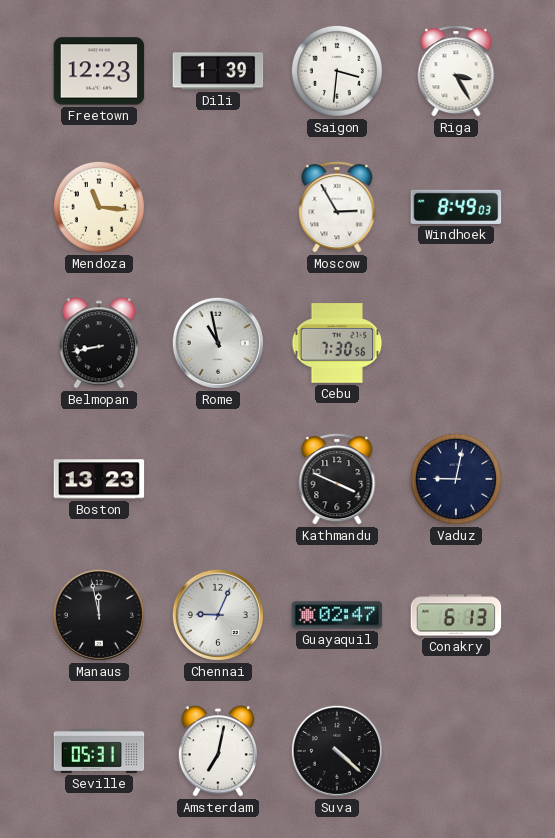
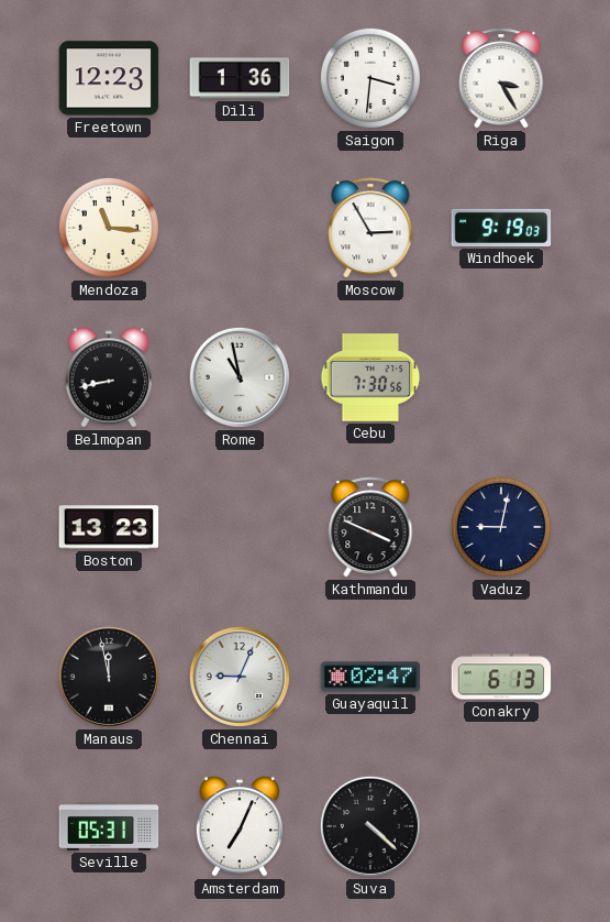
Dili: 1:39 -> 1:36 (240, 78)
Windhoek: 8:49 -> 9:19 (501, 228)
Amsterdam: 7:02 -> 7:04 (239, 826)
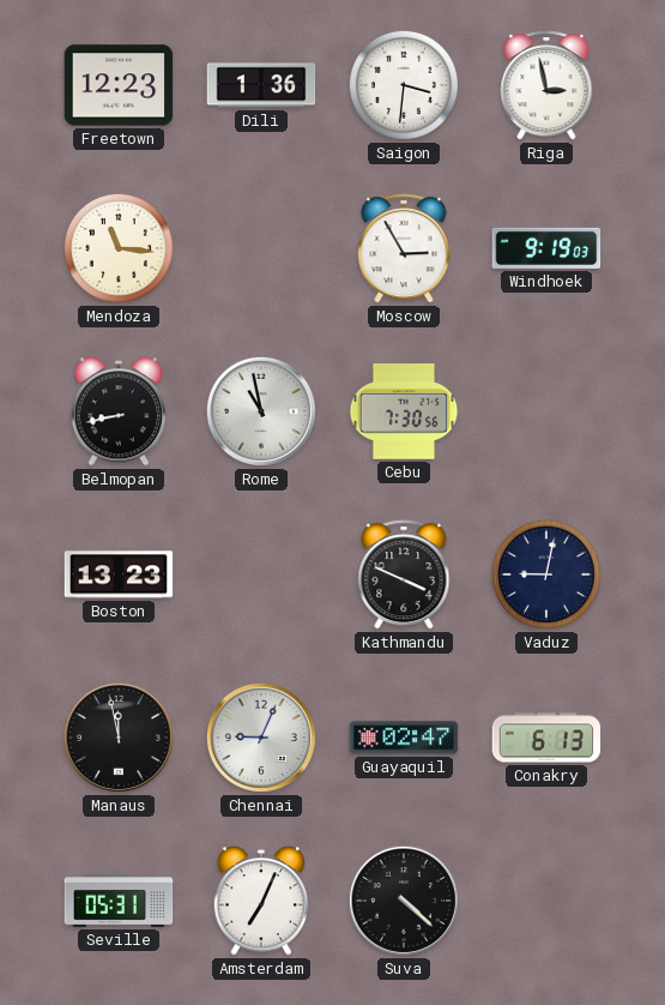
Riga: 3:25 -> 2:58 (546, 85)
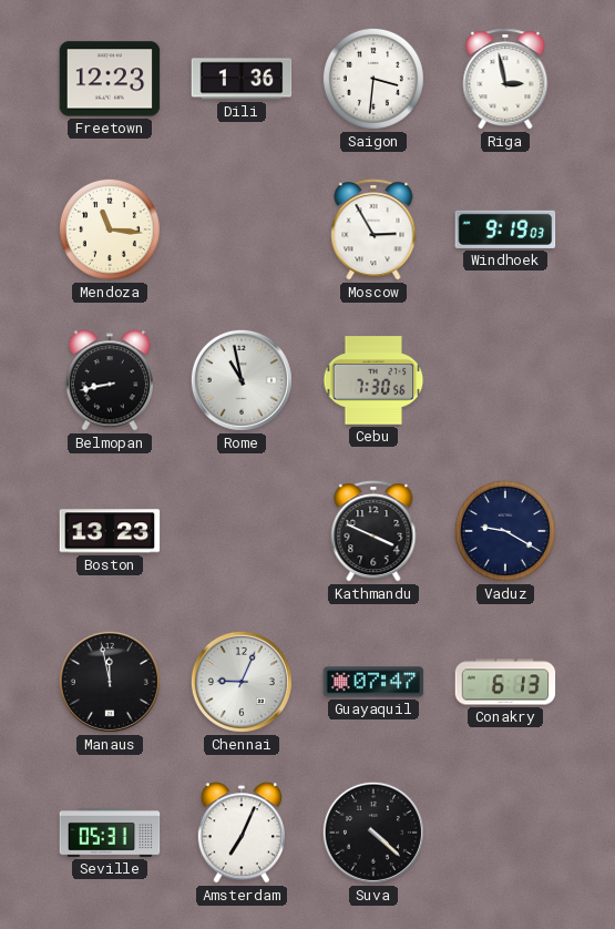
Vaduz: 9:02 -> 9:20 (505, 531)
Guayaquil: 02:47 -> 07:47 (373, 682)
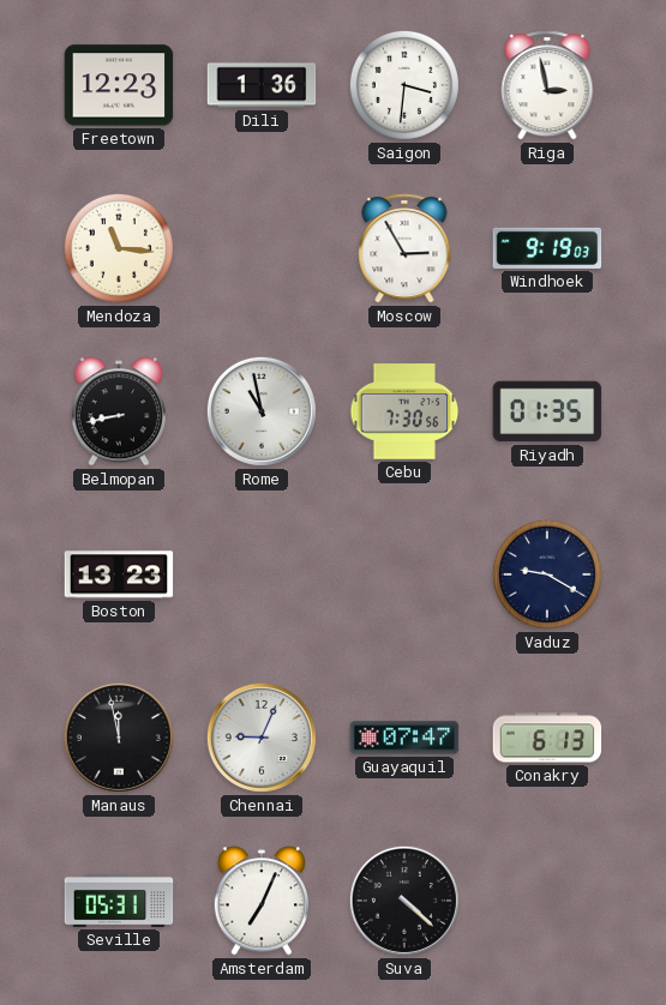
Riyadh: none -> 01:35 (547, 411)
Kathmandu: 3:49 -> none (373, 531)
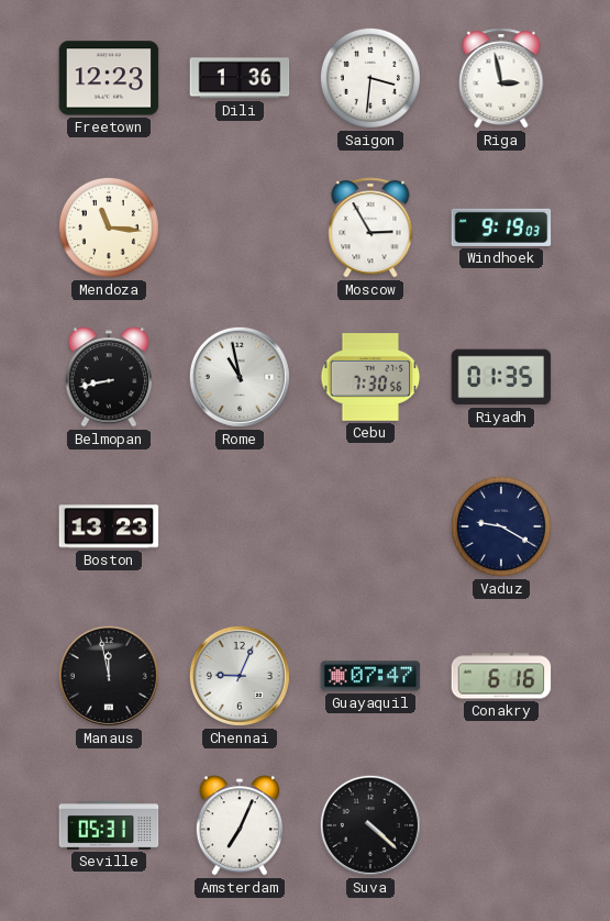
Conakry: 6:13 -> 6:16 (501, 676)
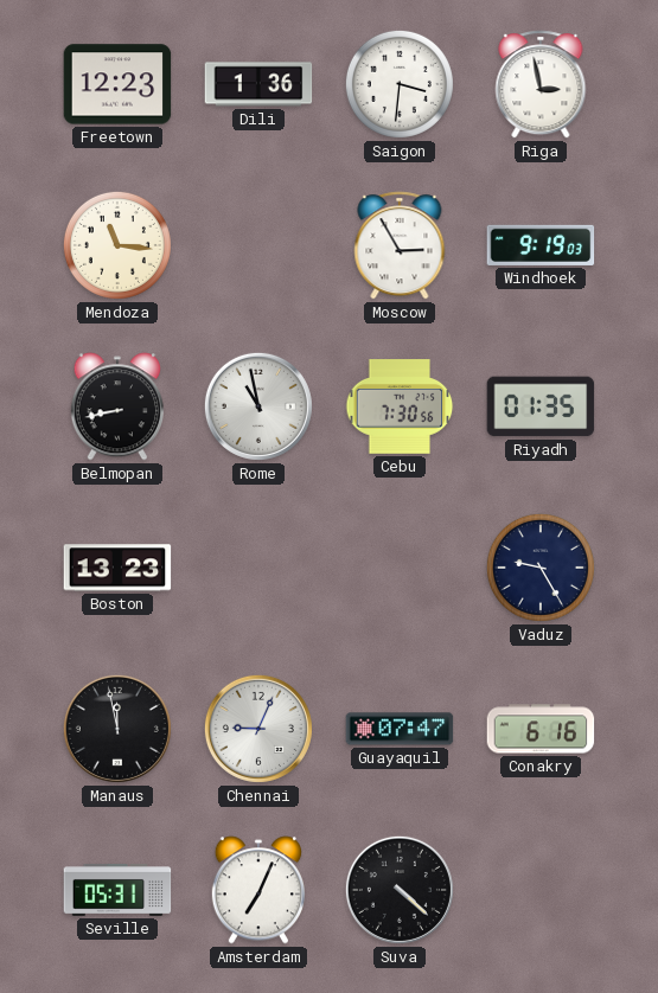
Vaduz: 9:20 -> 9:25 (541, 568)
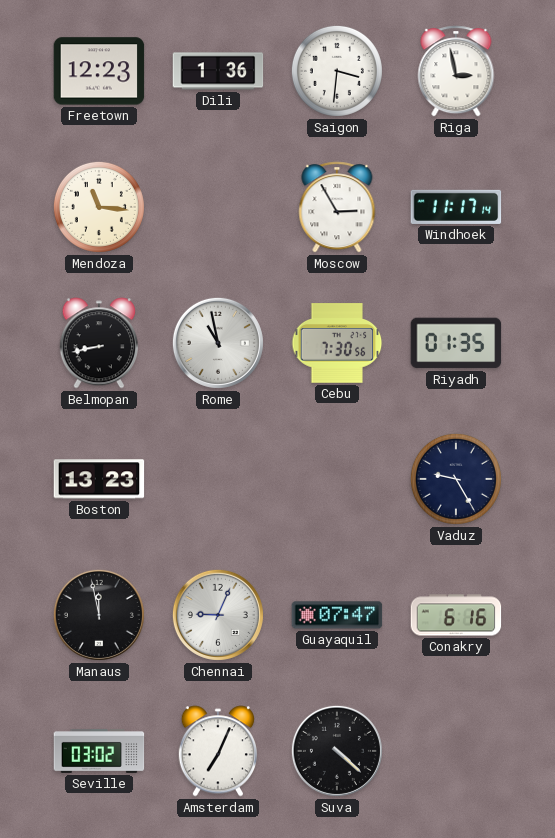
Windhoek: 9:19 -> 11:17 (456, 207)
Seville: 05:31 -> 03:02 (99, 751)
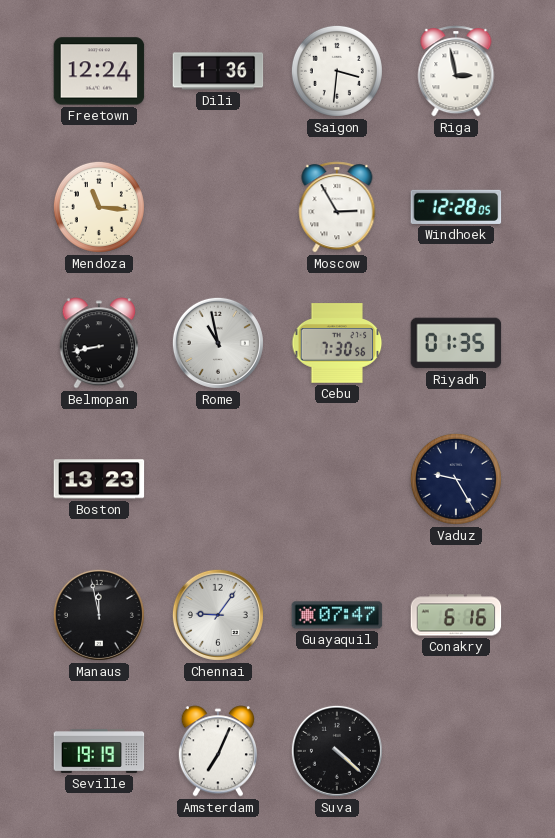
Freetown: 12:23 -> 12:24 (99, 71)
Windhoek: 11:17 -> 12:28 (456, 207)
Chennai: 9:04 -> 9:06 (218, 615)
Seville: 03:02 -> 19:19 (99, 751)
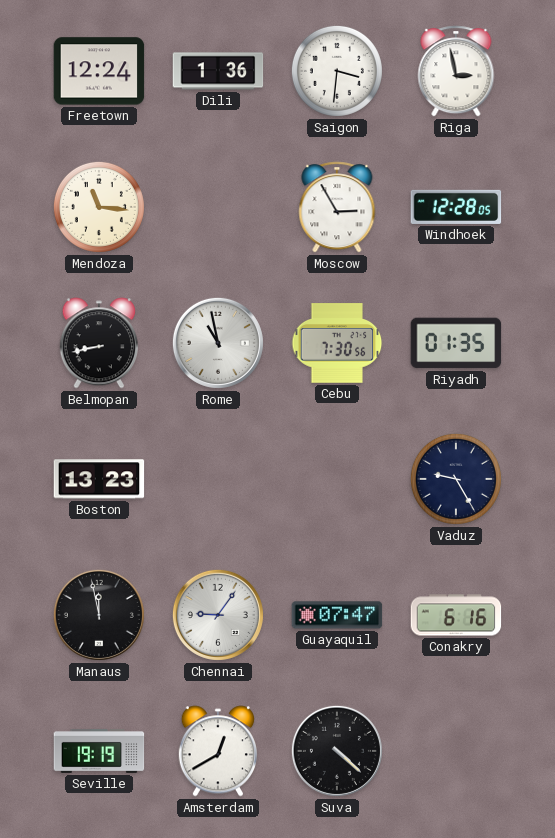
Amsterdam: 7:04 -> 12:40 (217, 751)
